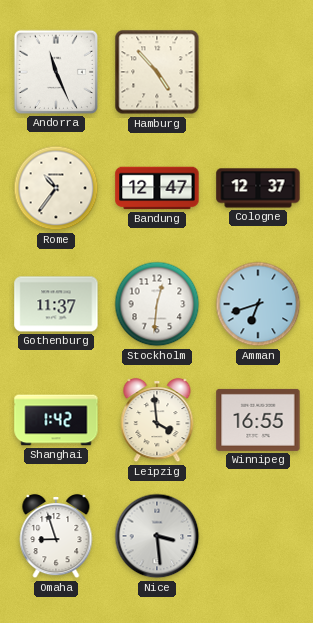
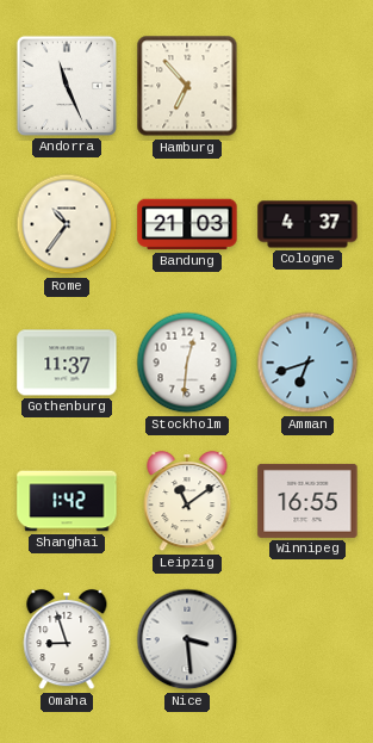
Hamburg: 4:53 -> 6:53 (187, 86)
Bandung: 12:47 -> 21:03 (187, 224)
Cologne: 12:37 -> 4:37 (307, 224)
Leipzig: 3:59 -> 11:09 (187, 501)
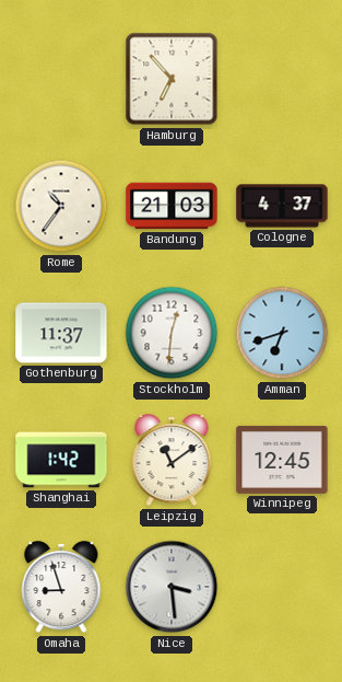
Andorra: 11:26 -> none (67, 86)
Winnipeg: 16:55 -> 12:45 (282, 460)
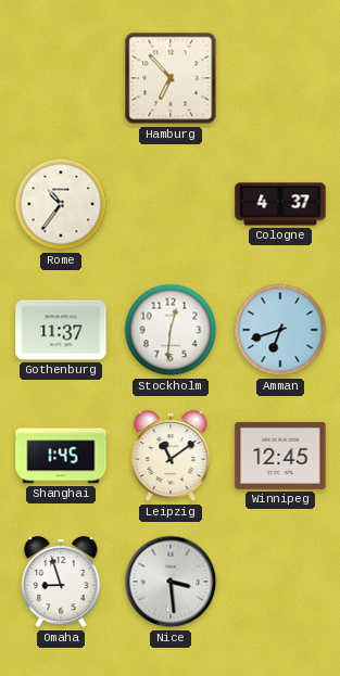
Bandung: 21:03 -> none (172, 206)
Shanghai: 1:42 -> 1:45 (61, 456)
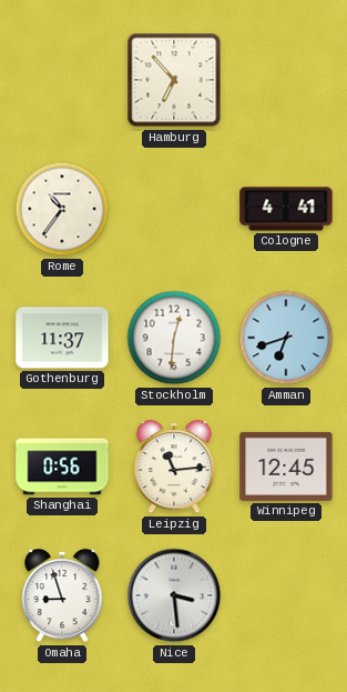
Cologne: 4:37 -> 4:41 (286, 209)
Shanghai: 1:45 -> 0:56 (62, 467)
Leipzig: 11:09 -> 11:14 (174, 467)
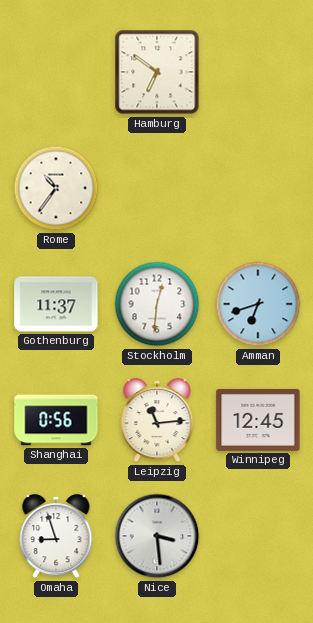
Hamburg: 6:53 -> 6:51 (157, 72)
Cologne: 4:41 -> none (286, 209)
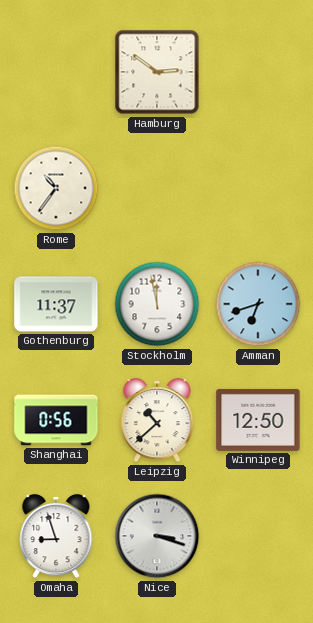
Hamburg: 6:51 -> 2:51 (157, 72)
Stockholm: 12:31 -> 11:58 (157, 304)
Leipzig: 11:14 -> 10:38 (157, 420)
Winnipeg: 12:45 -> 12:50 (258, 420)
Nice: 3:29 -> 3:18 (157, 536)
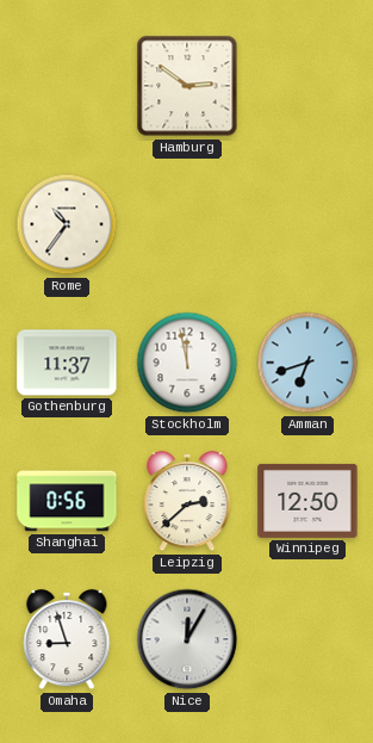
Leipzig: 10:38 -> 2:38 (187, 501)
Nice: 3:18 -> 12:05 (187, 639)
